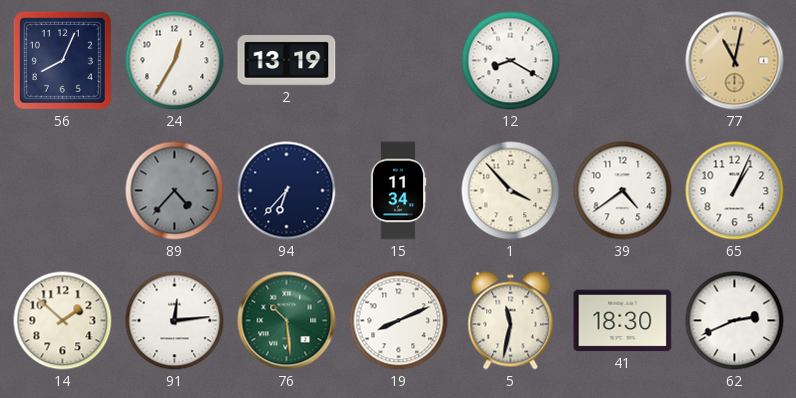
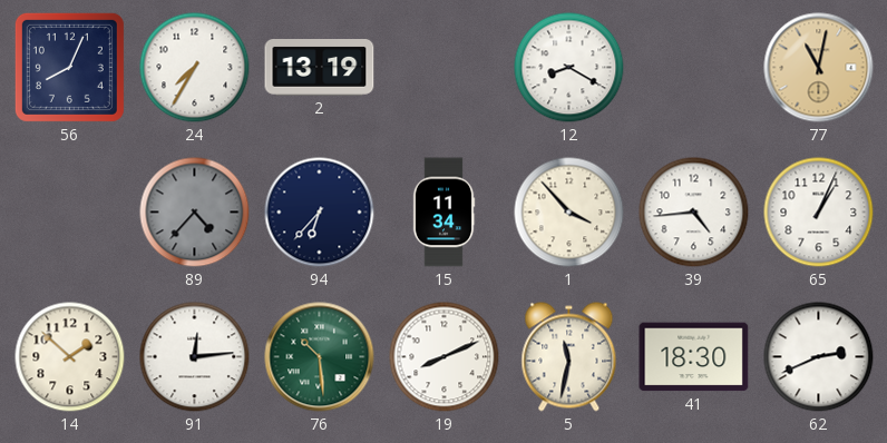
24: 12:35 -> 7:35 (195, 68)
39: 4:39 -> 4:44 (694, 213)
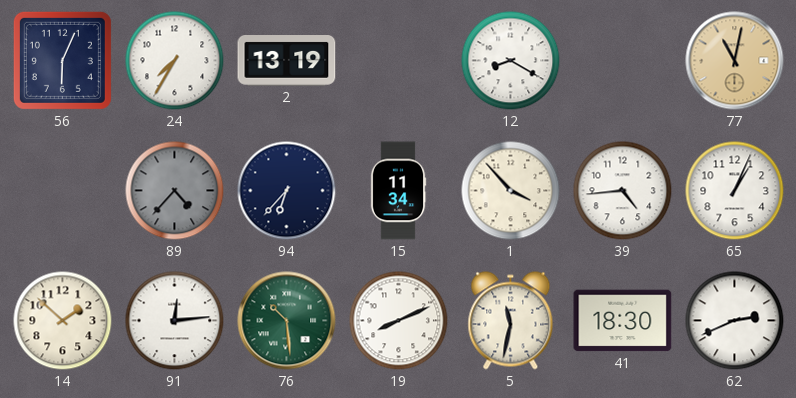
56: 8:04 -> 6:04 (62, 60)
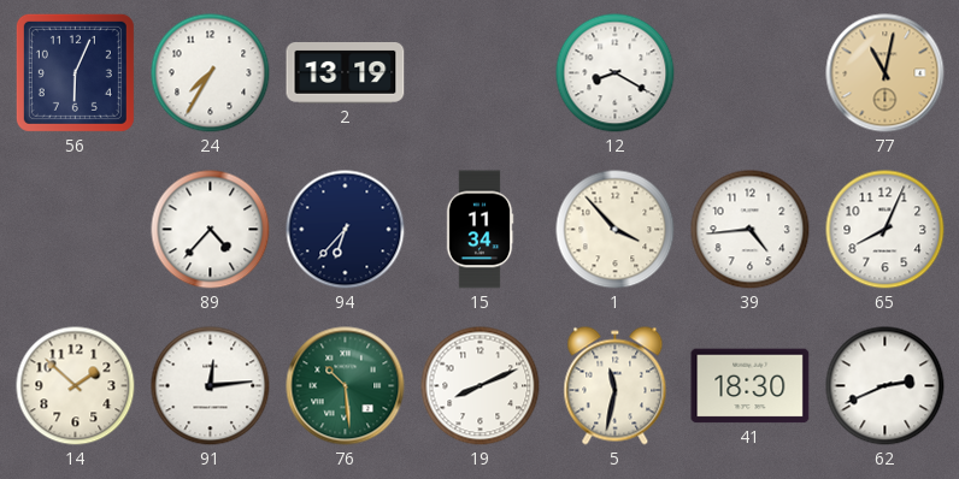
89 dial: grey -> white (211, 230)
65: 1:04 -> 8:04 (886, 230)
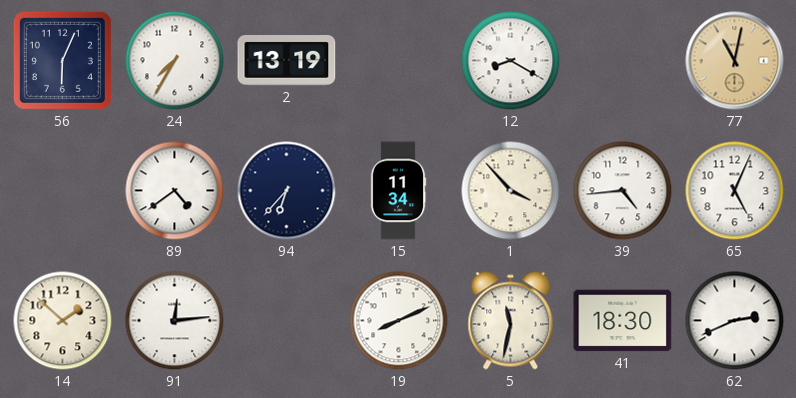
89: 4:37 -> 4:39 (175, 191)
65: 8:04 -> 5:04 (735, 191)
76: 10:29 -> none (346, 386)
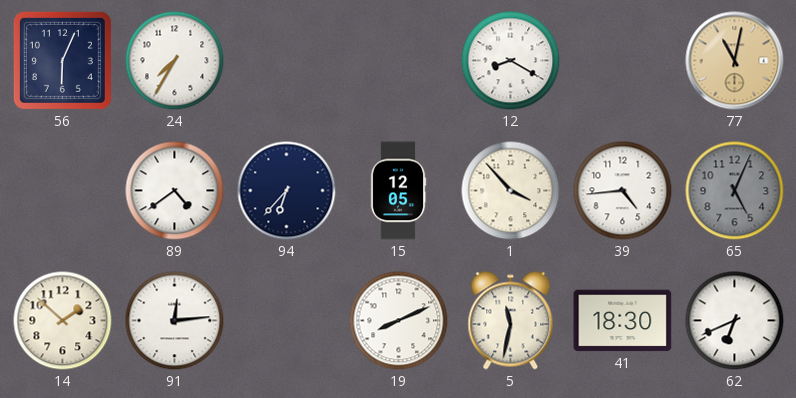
2: 13:19 -> none (287, 61)
15: 11:34 -> 12:05 (398, 191)
65 dial: white -> grey (735, 191)
62: 2:41 -> 6:41 (735, 321)
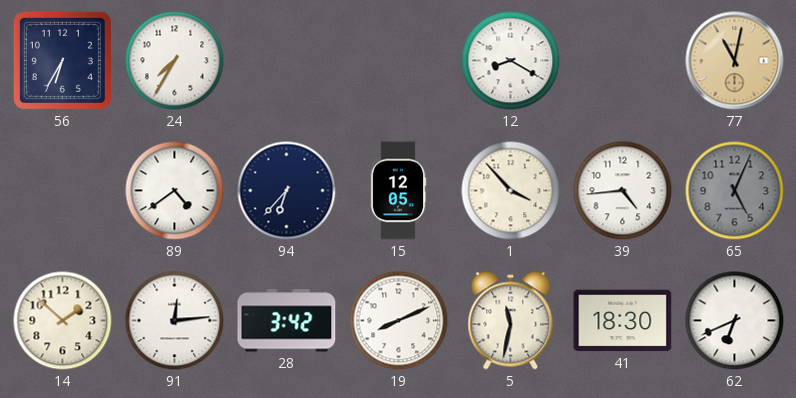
56: 6:04 -> 6:35 (62, 60)
28: none -> 3:42 (287, 321)
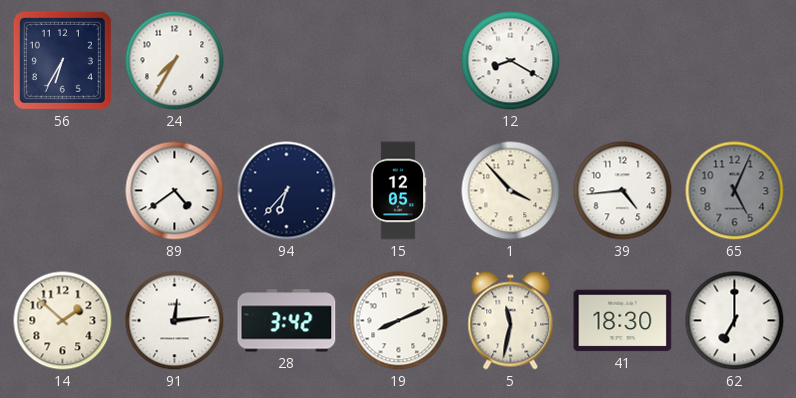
77: 11:02 -> none (735, 61)
62: 6:41 -> 7:00 (735, 321)
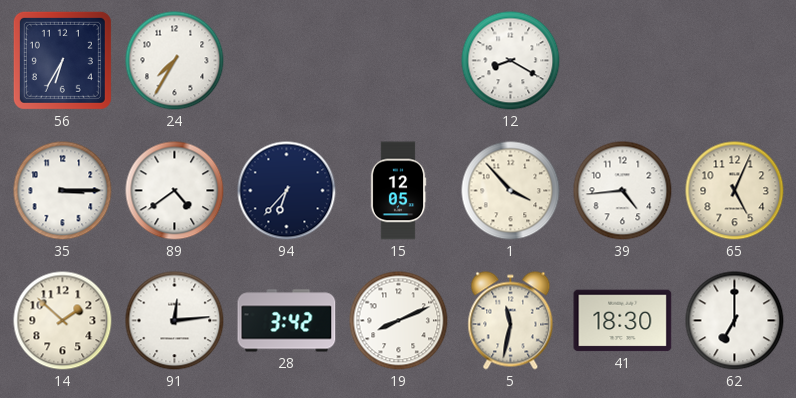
35: none -> 3:15 (63, 191)
65 dial: grey -> cream (735, 191)
